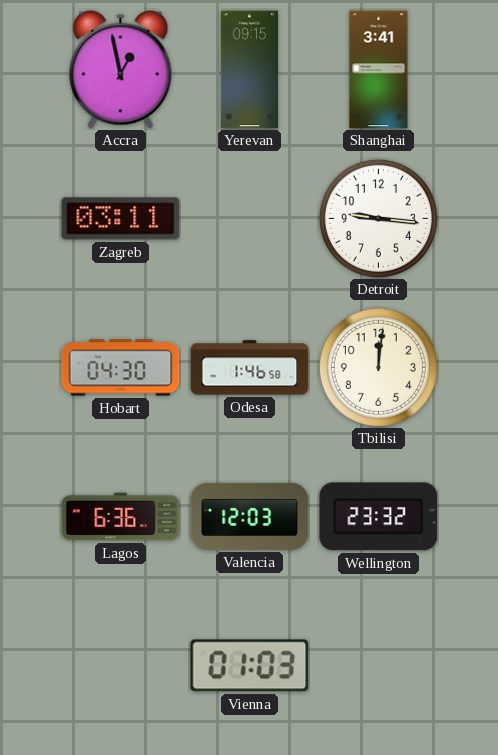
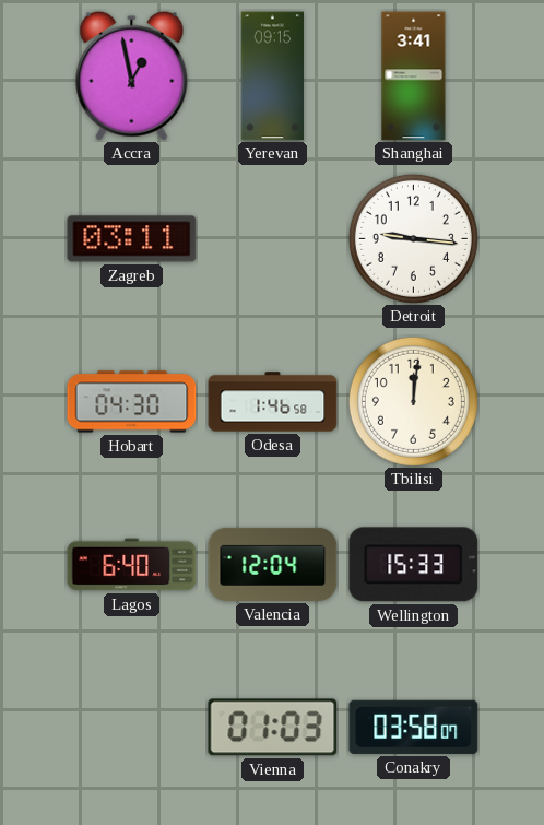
Lagos: 6:36 -> 6:40 (132, 565)
Valencia: 12:03 -> 12:04 (273, 564)
Wellington: 23:32 -> 15:33 (414, 565)
Conakry: none -> 03:58 (414, 727)
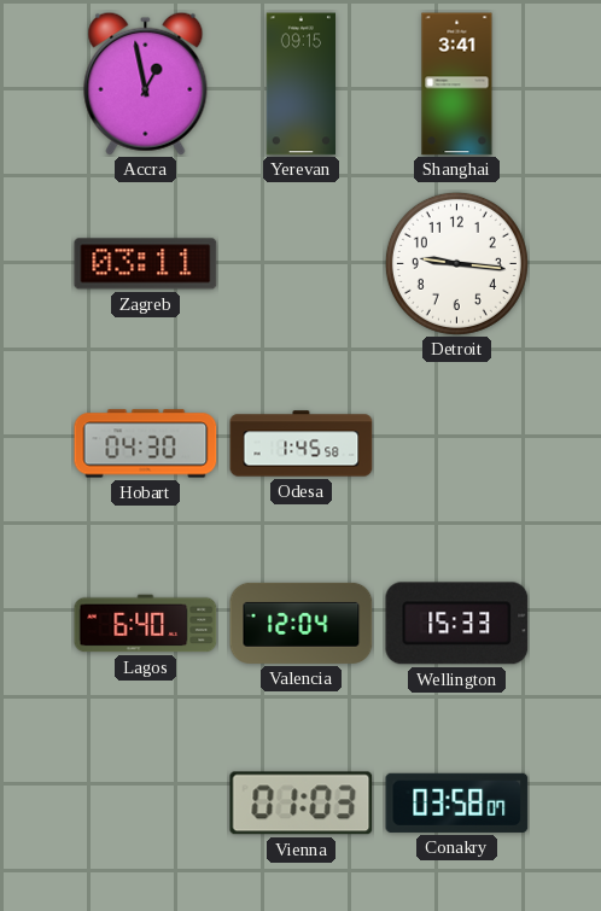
Odesa: 1:46 -> 1:45 (302, 444)
Tbilisi: 12:01 -> none (413, 401)
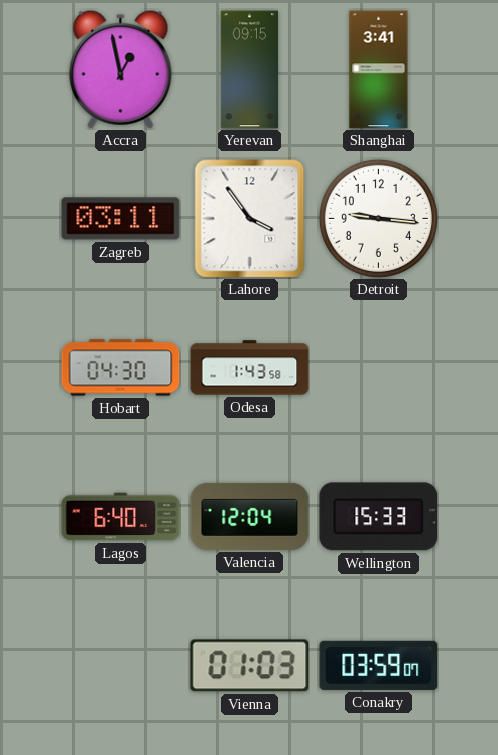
Lahore: none -> 3:54 (250, 219)
Odesa: 1:45 -> 1:43 (250, 368)
Conakry: 03:58 -> 03:59 (379, 665)
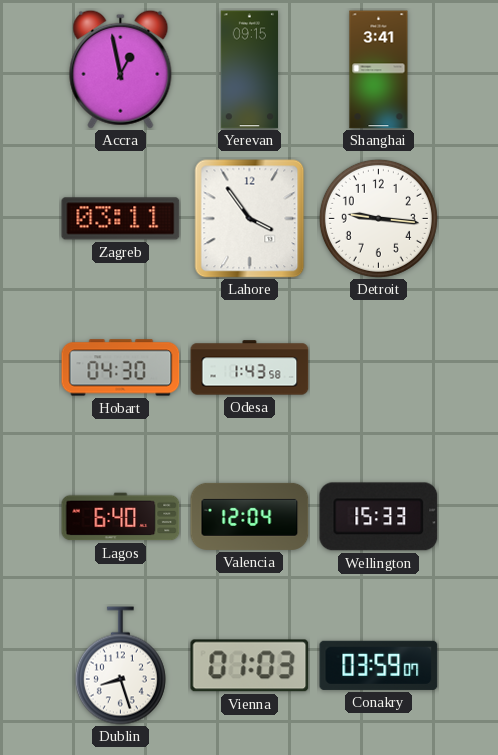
Dublin: none -> 8:27 (120, 666)
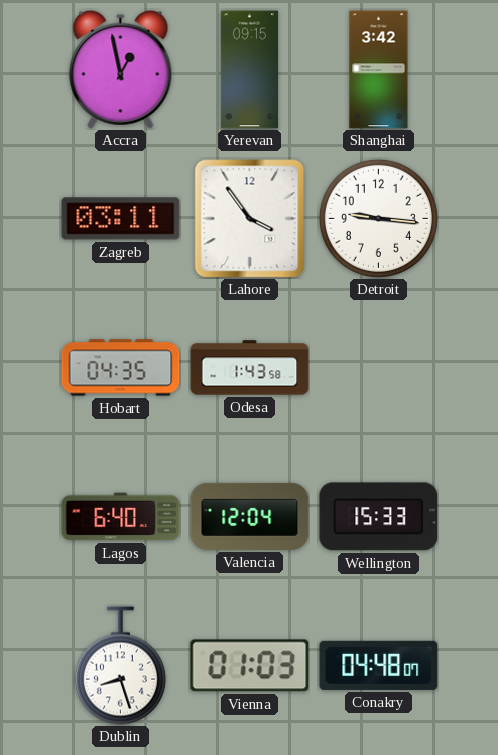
Shanghai: 3:41 -> 3:42 (379, 70)
Hobart: 04:30 -> 04:35 (121, 368)
Conakry: 03:59 -> 04:48 (379, 665)
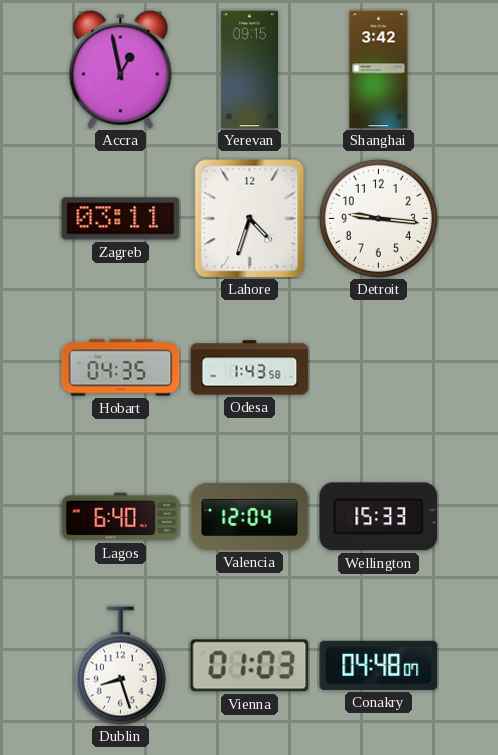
Lahore: 3:54 -> 4:33 (250, 219)
